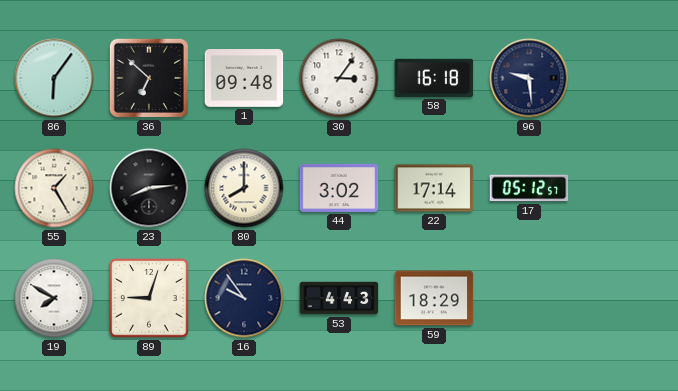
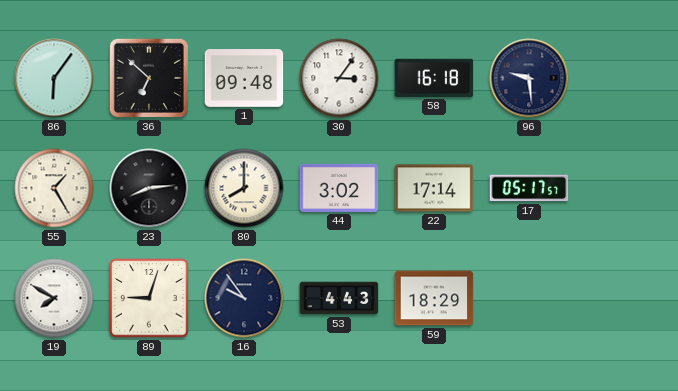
17: 05:12 -> 05:17 (529, 188)
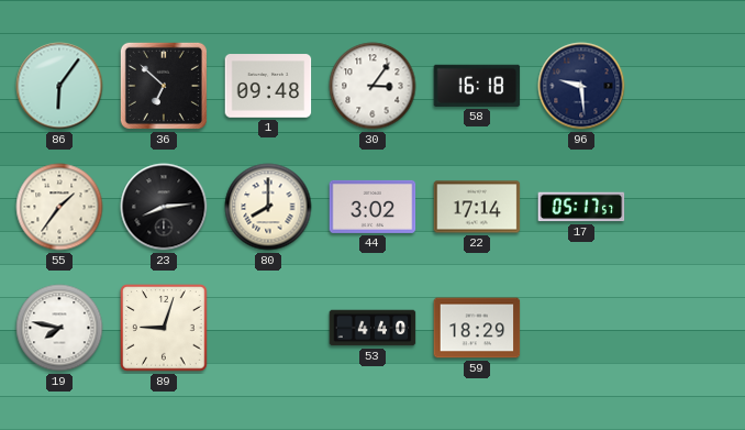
55: 1:25 -> 1:36 (59, 207)
19: 7:50 -> 7:47 (59, 328)
16: 9:54 -> none (244, 298)
53: 4:43 -> 4:40 (372, 328)
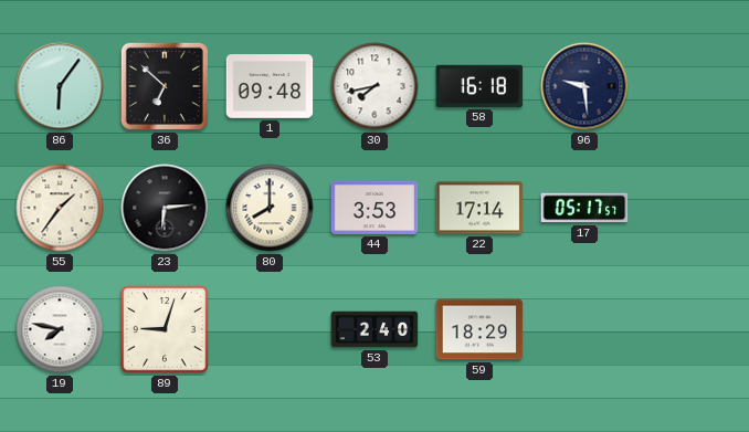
30: 3:06 -> 7:43 (374, 86)
23: 8:14 -> 6:14 (165, 208)
44: 3:02 -> 3:53 (374, 208)
53: 4:40 -> 2:40 (374, 329)
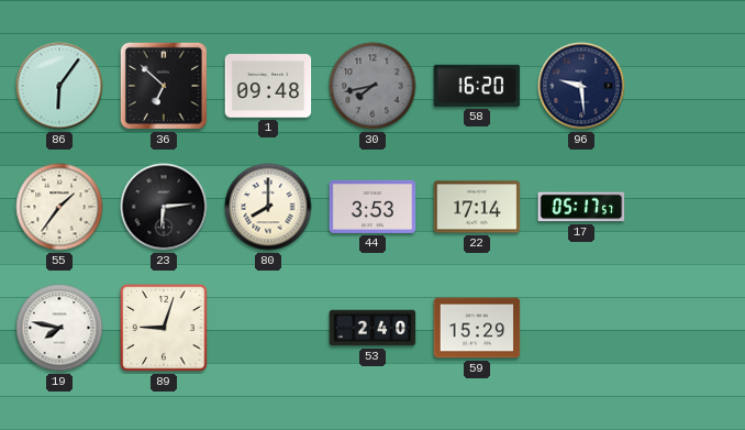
30 dial: white -> grey (372, 86)
58: 16:18 -> 16:20 (477, 86)
59: 18:29 -> 15:29 (477, 328)
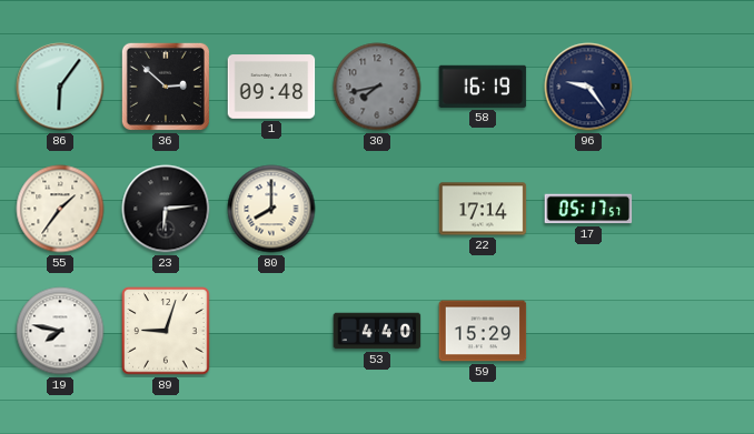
36: 6:52 -> 2:52 (166, 87)
58: 16:20 -> 16:19 (483, 87)
96: 9:29 -> 9:24 (588, 87)
44: 3:53 -> none (372, 207)
53: 2:40 -> 4:40 (377, 331)
